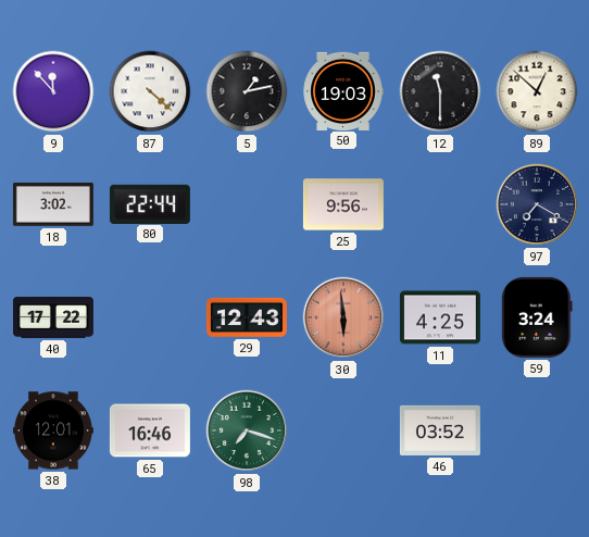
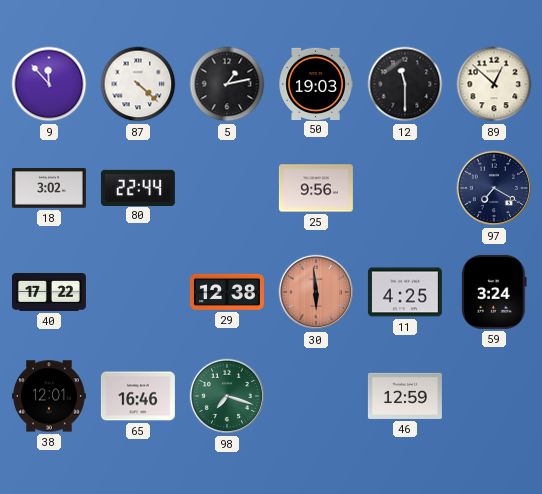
29: 12:43 -> 12:38 (227, 292)
46: 03:52 -> 12:59 (405, 396)
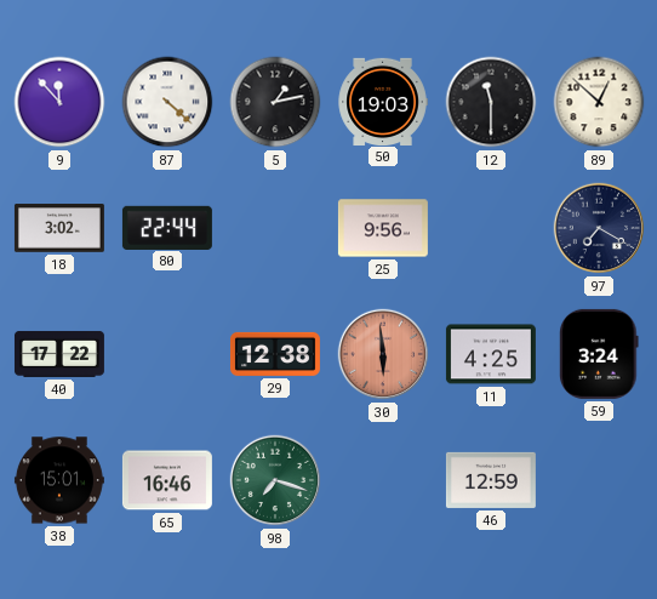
38: 12:01 -> 15:01 (59, 480)
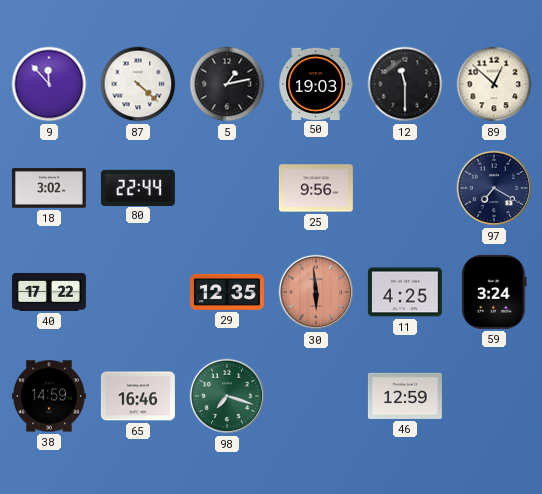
29: 12:38 -> 12:35 (227, 292)
38: 15:01 -> 14:59 (49, 396)
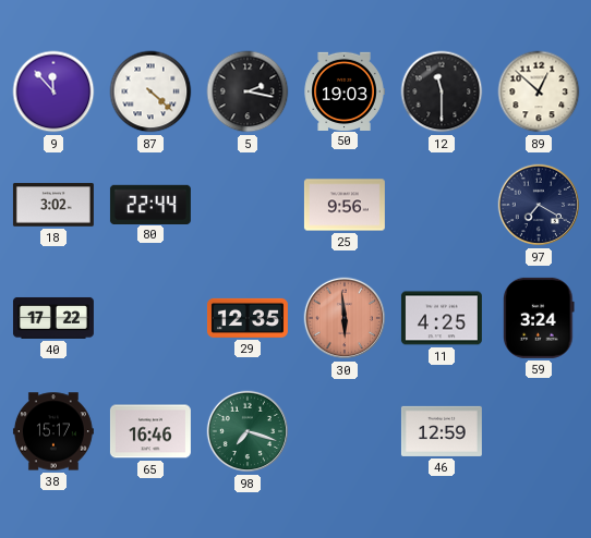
5: 1:13 -> 2:17 (248, 91)
38: 14:59 -> 15:17 (53, 431)
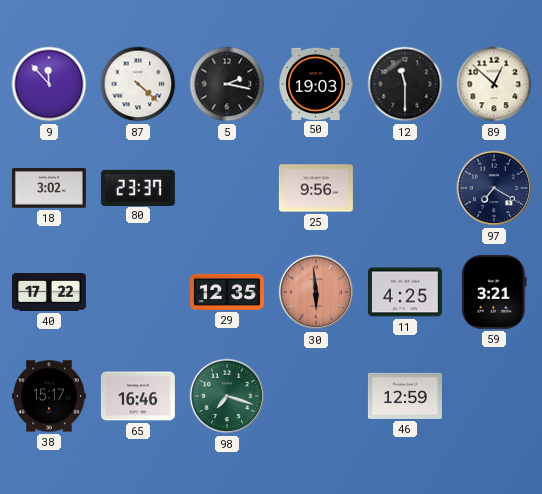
80: 22:44 -> 23:37 (138, 187)
59: 3:24 -> 3:21 (494, 292)
